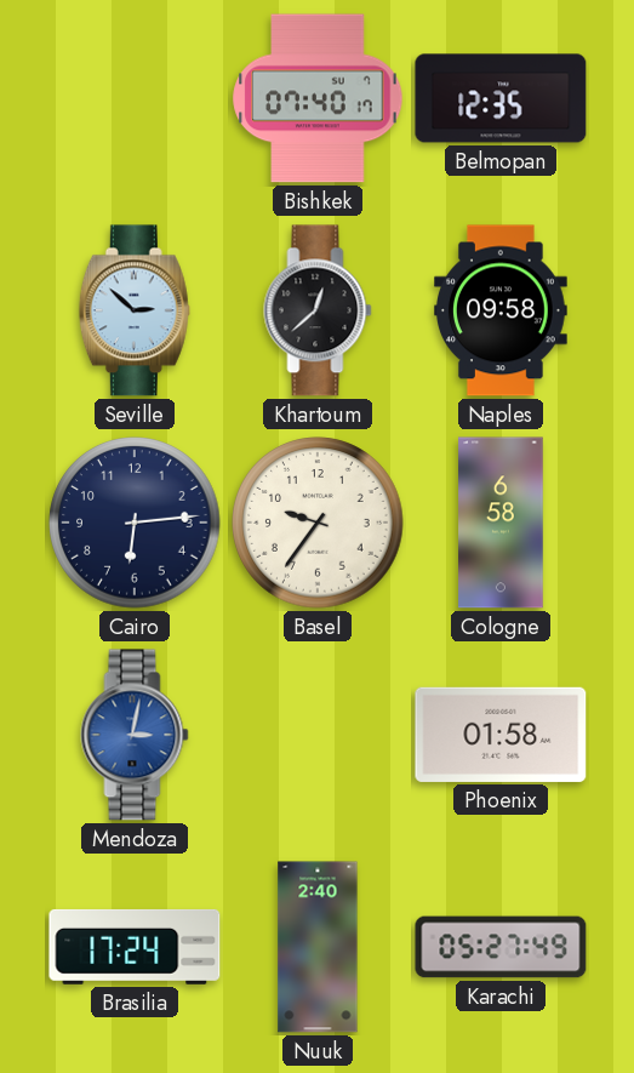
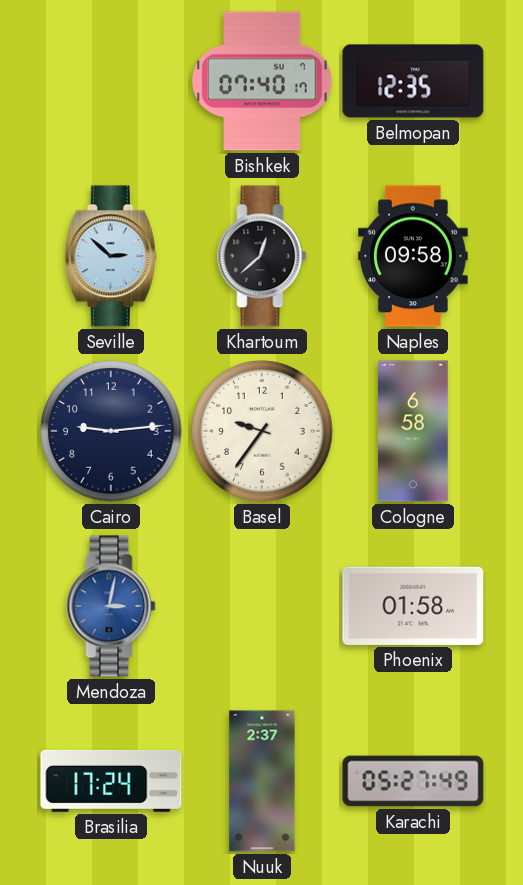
Cairo: 6:14 -> 9:14 (111, 431)
Nuuk: 2:40 -> 2:37 (262, 781)
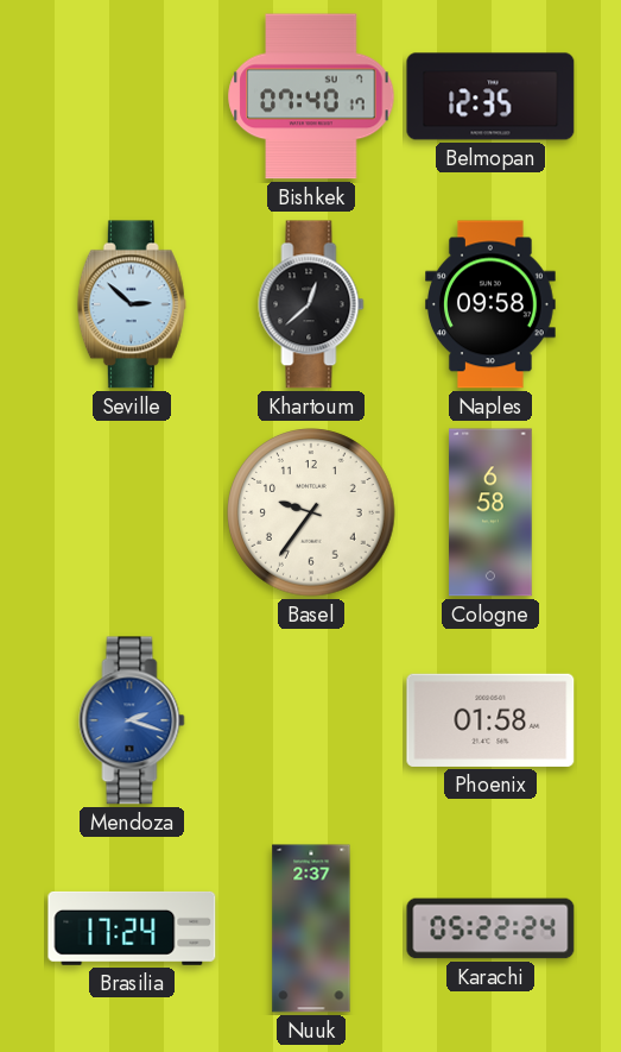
Cairo: 9:14 -> none (111, 431)
Mendoza: 3:02 -> 2:18 (132, 720)
Karachi: 05:27 -> 05:22 (490, 928)
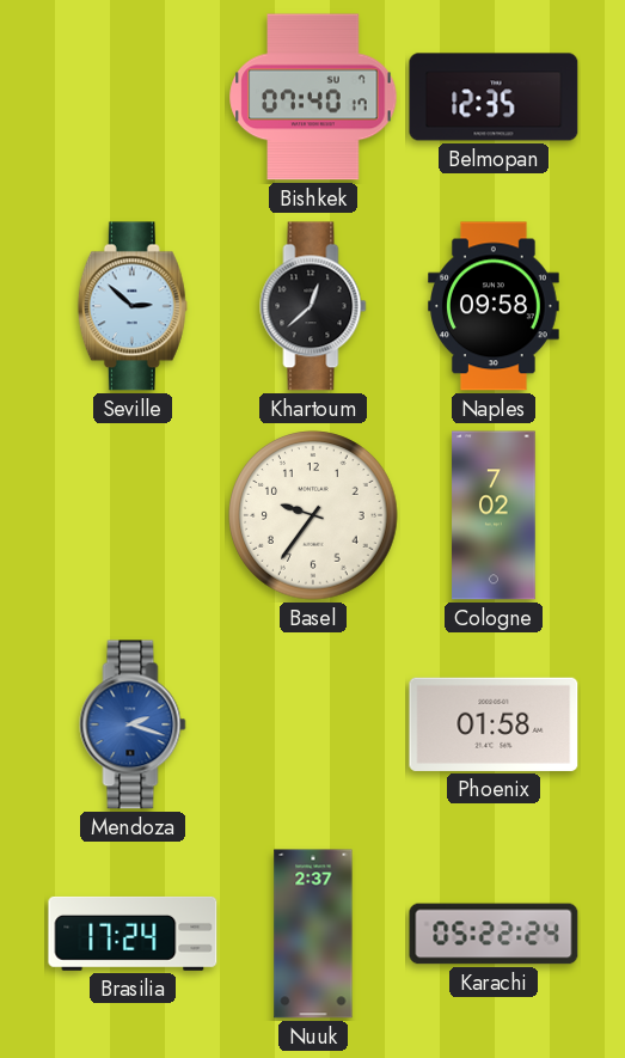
Cologne: 6:58 -> 7:02 (494, 515)
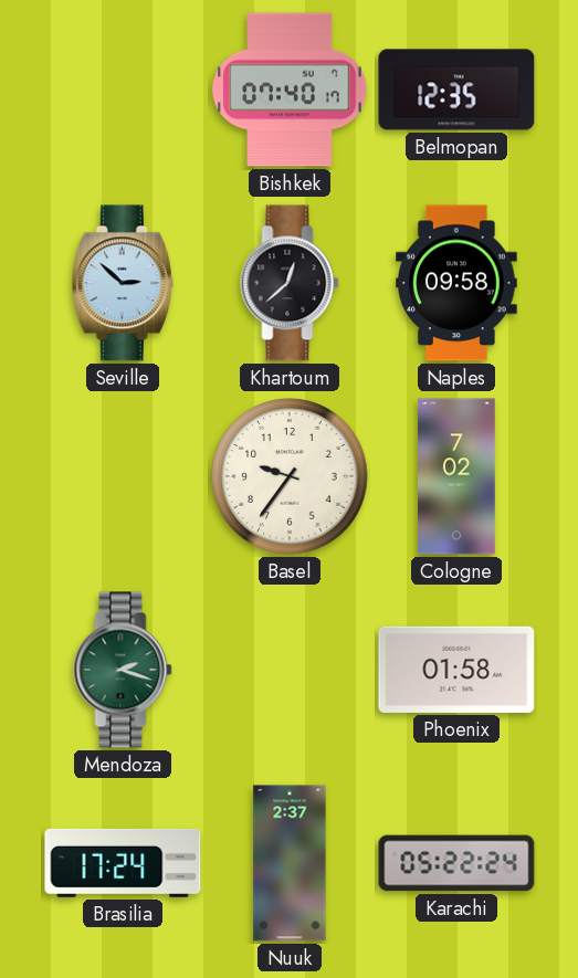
Mendoza dial: blue -> green (123, 670)
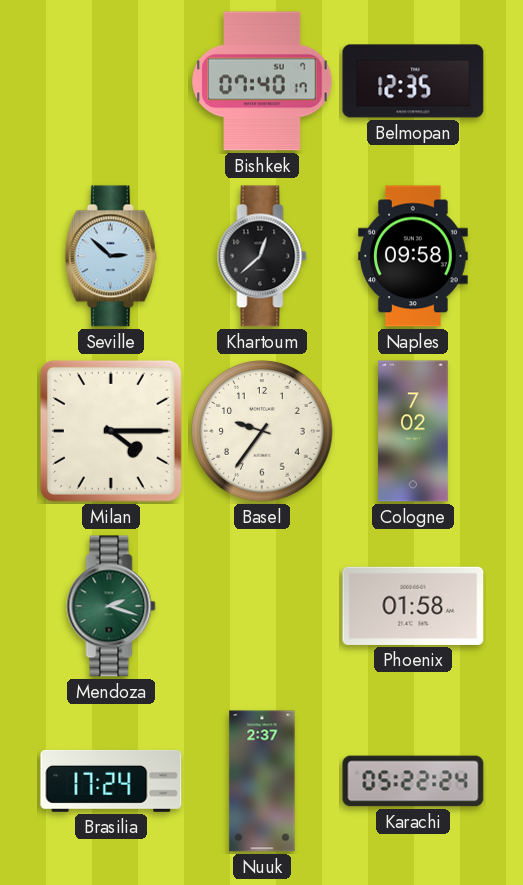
Milan: none -> 4:15 (111, 431)
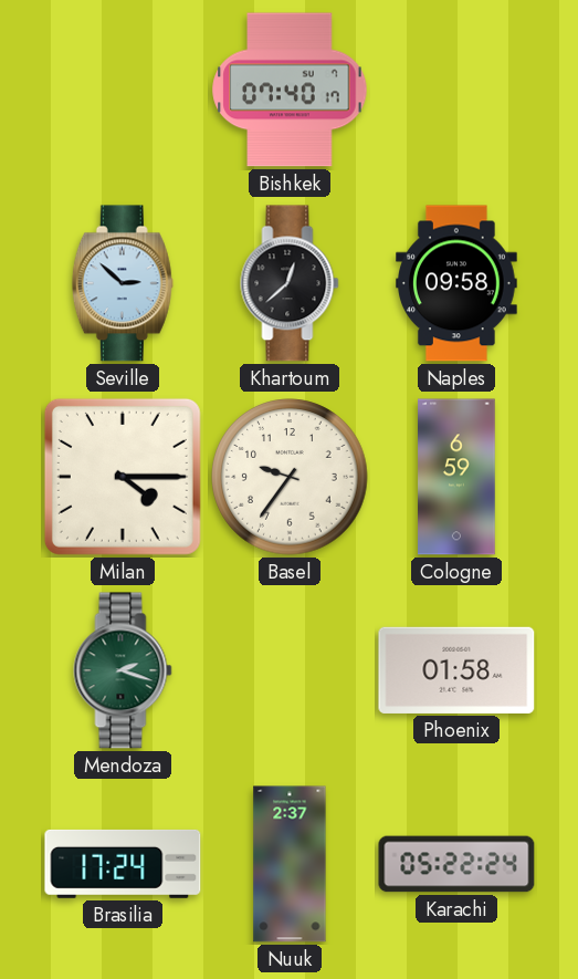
Belmopan: 12:35 -> none (413, 81)
Cologne: 7:02 -> 6:59 (456, 477)
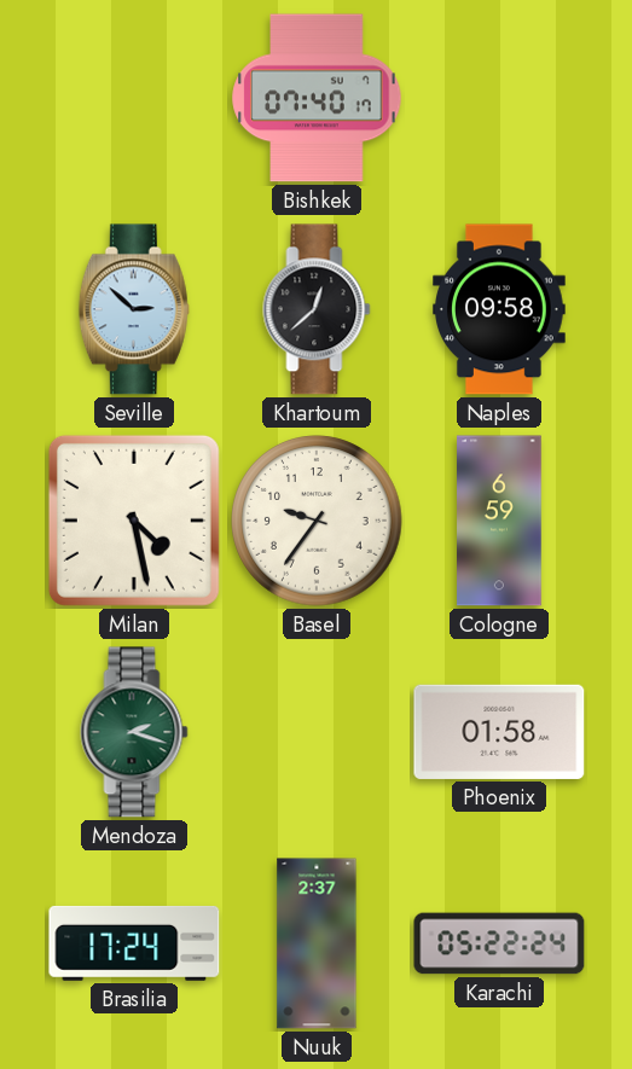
Milan: 4:15 -> 4:28 (134, 521)
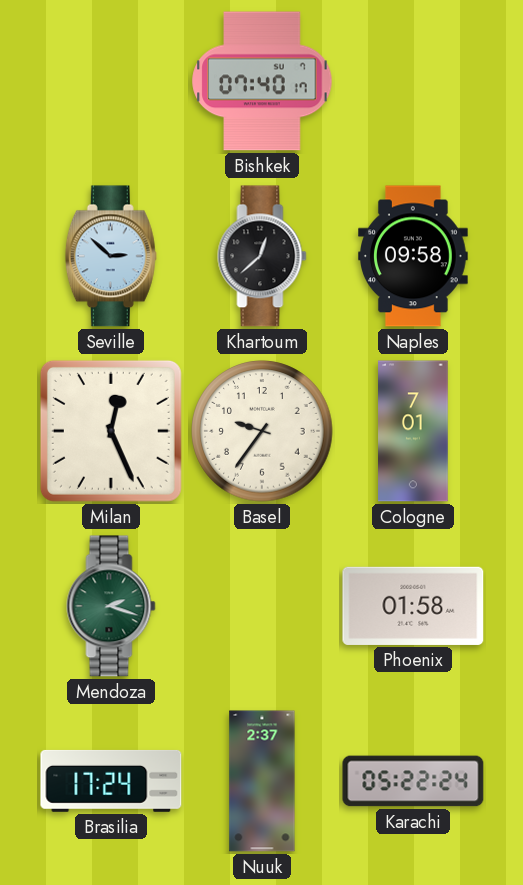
Milan: 4:28 -> 12:26 (111, 431)
Cologne: 6:59 -> 7:01 (413, 431)
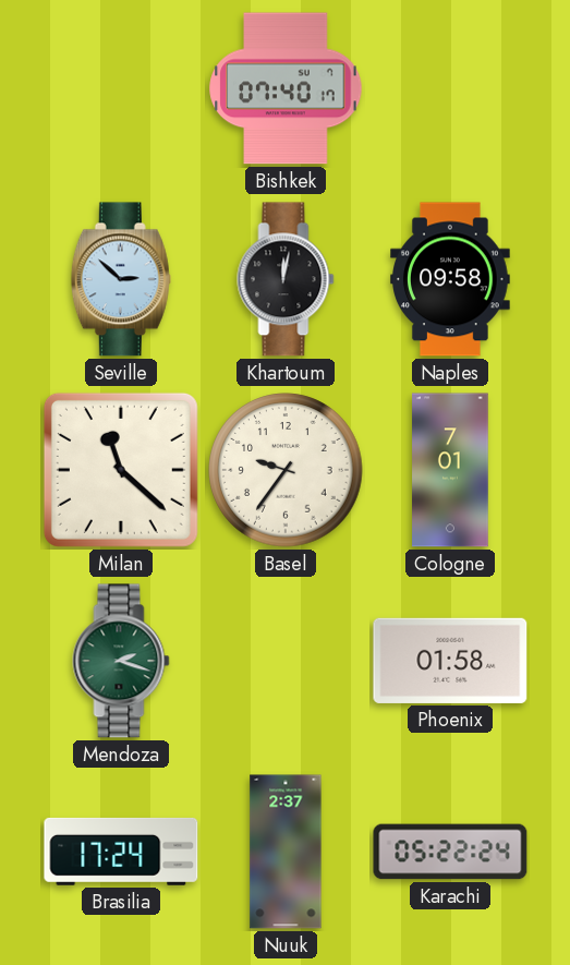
Khartoum: 12:38 -> 12:02 (286, 279)
Milan: 12:26 -> 11:22 (121, 470)
